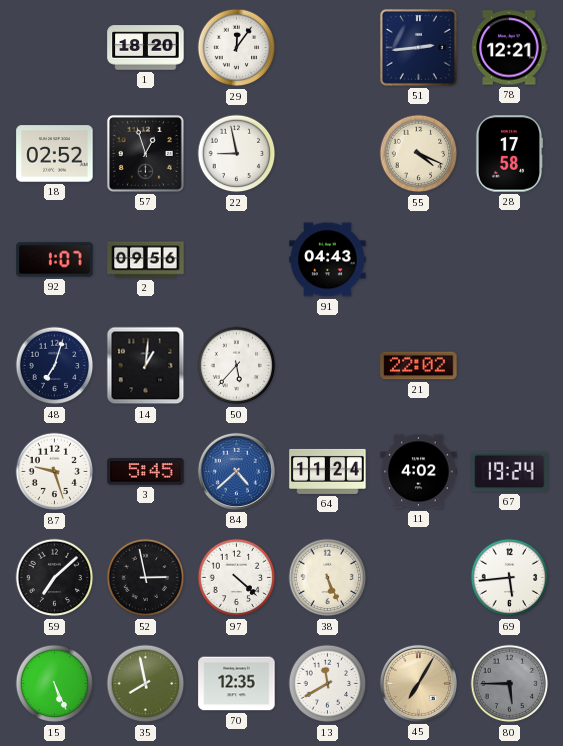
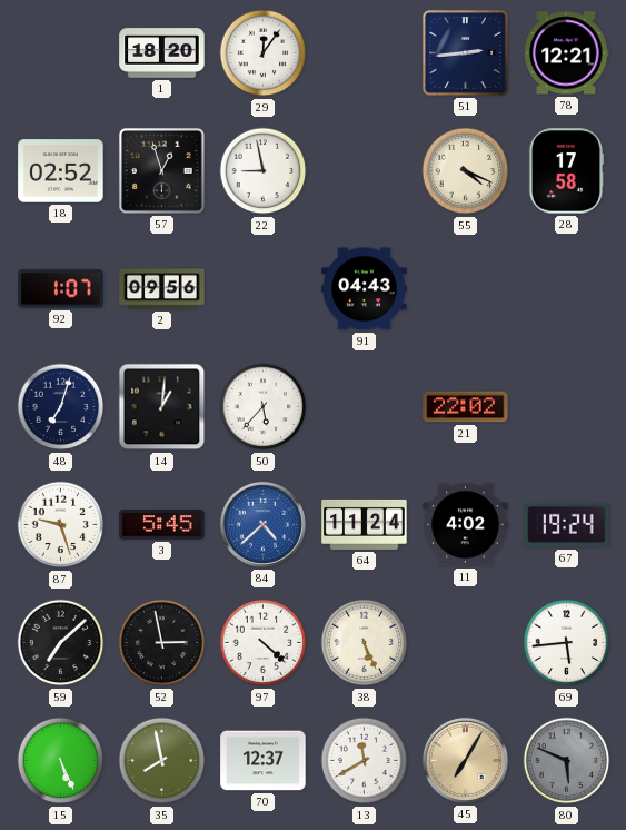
70: 12:35 -> 12:37 (264, 761)
80: 5:45 -> 5:49 (567, 761)
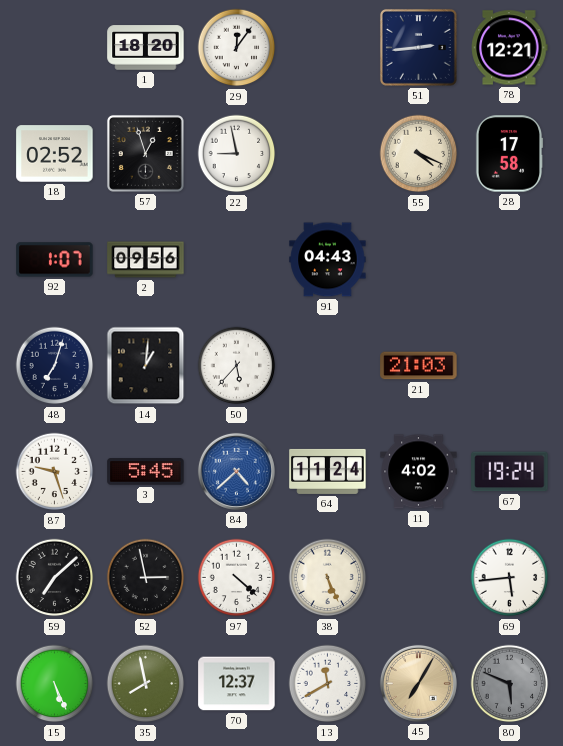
21: 22:02 -> 21:03 (419, 366)
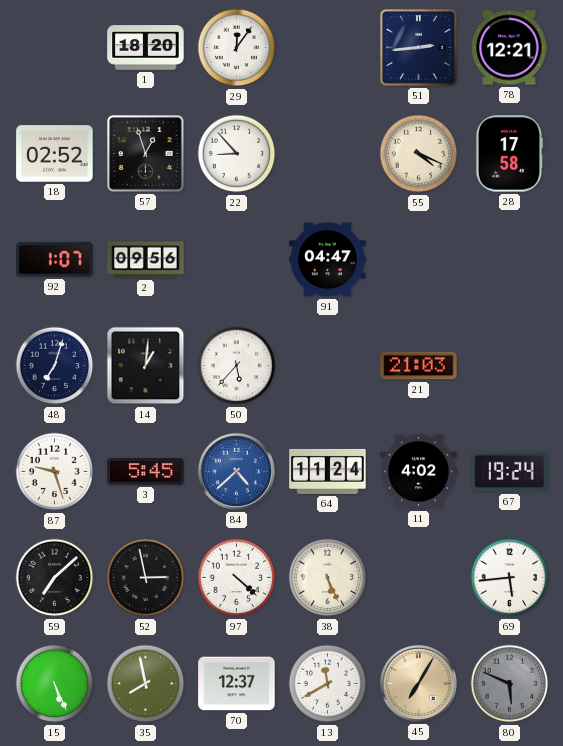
22: 8:58 -> 8:53 (237, 154)
91: 04:43 -> 04:47 (328, 260)
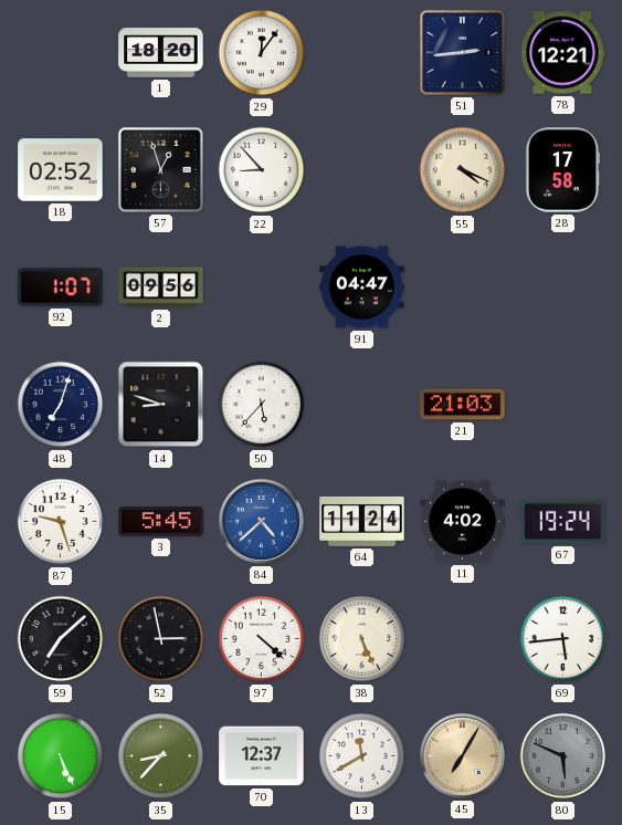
14: 1:01 -> 8:48 (161, 405)
35: 7:58 -> 8:37 (161, 756)
